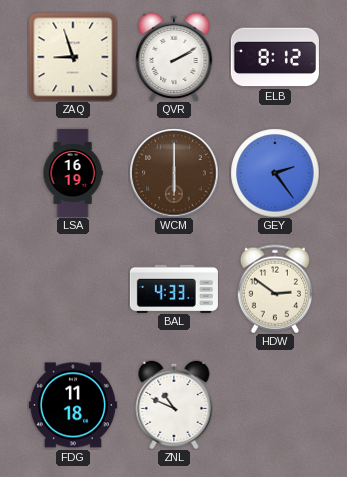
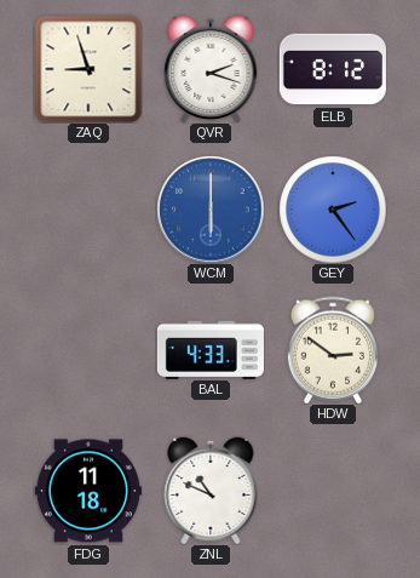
QVR: 2:10 -> 2:18 (211, 69)
LSA: 16:19 -> none (73, 173)
WCM dial: brown -> blue (211, 210)
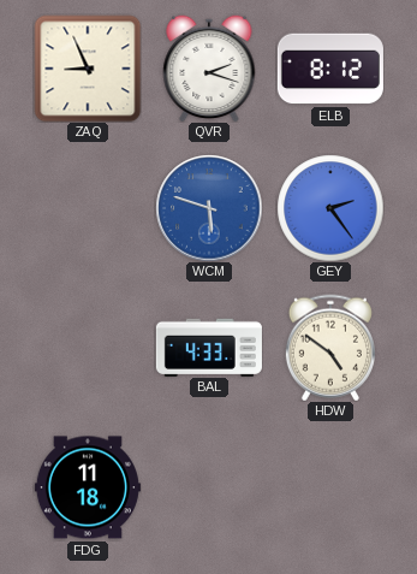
ZAQ: 8:57 -> 8:56 (88, 69)
WCM: 6:00 -> 5:48 (209, 208)
HDW: 2:51 -> 4:51 (330, 348)
ZNL: 10:49 -> none (211, 491)
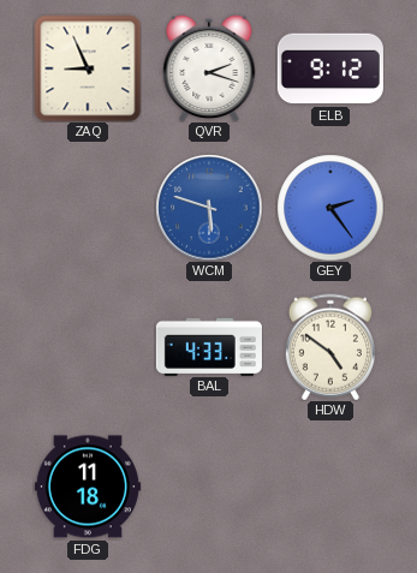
ELB: 8:12 -> 9:12 (330, 68)
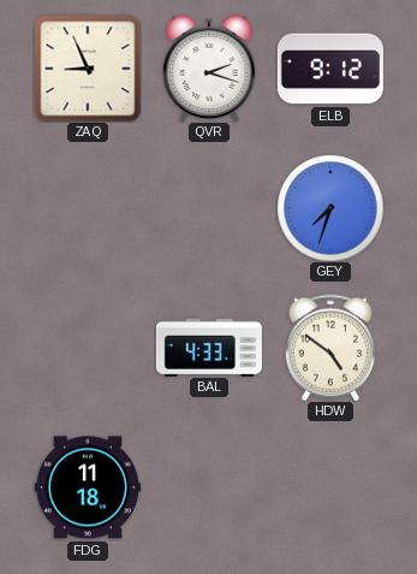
WCM: 5:48 -> none (209, 208)
GEY: 2:24 -> 7:33 (330, 208)
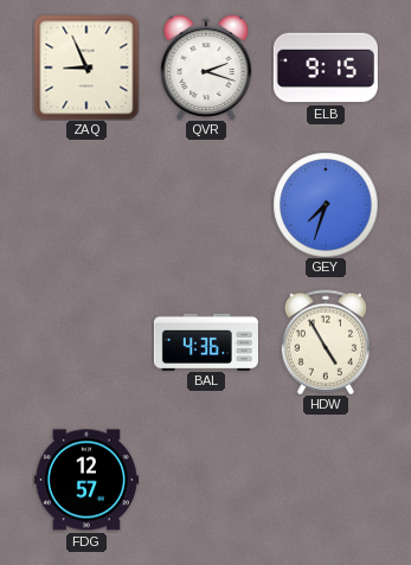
ELB: 9:12 -> 9:15 (326, 68)
BAL: 4:33 -> 4:36 (206, 341)
HDW: 4:51 -> 4:55 (326, 342)
FDG: 11:18 -> 12:57 (86, 480)
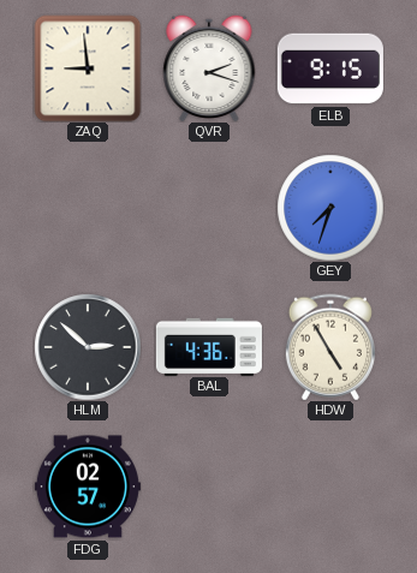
ZAQ: 8:56 -> 8:59 (88, 68)
HLM: none -> 2:52 (88, 347)
FDG: 12:57 -> 02:57 (88, 487)
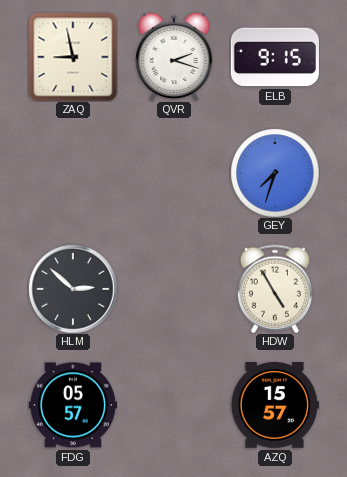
ZAQ: 8:59 -> 8:58 (73, 57)
BAL: 4:36 -> none (209, 346)
FDG: 02:57 -> 05:57 (73, 405)
AZQ: none -> 15:57 (275, 405)
